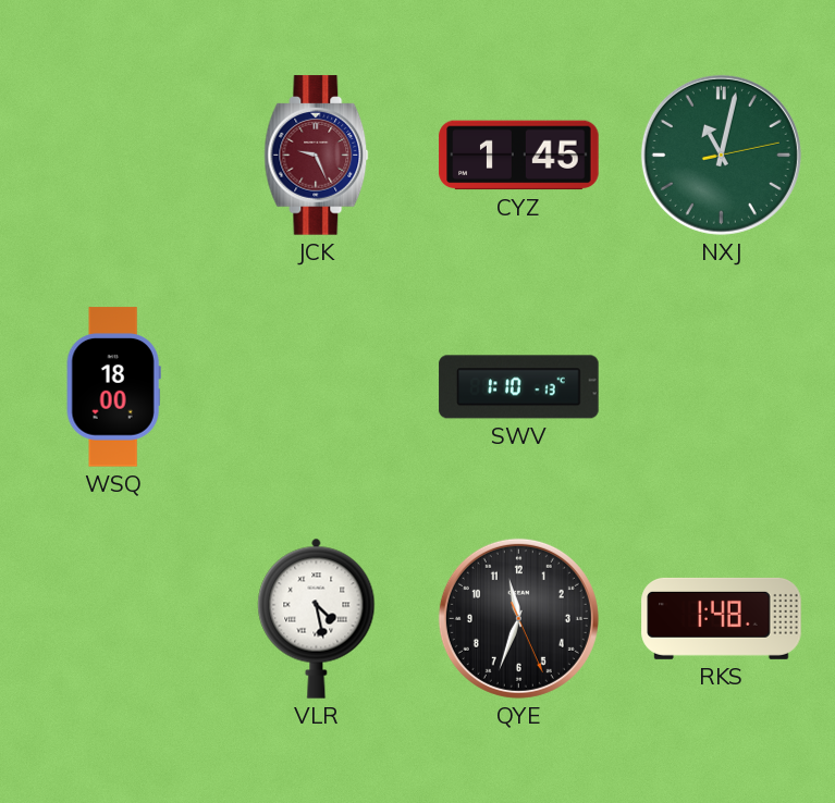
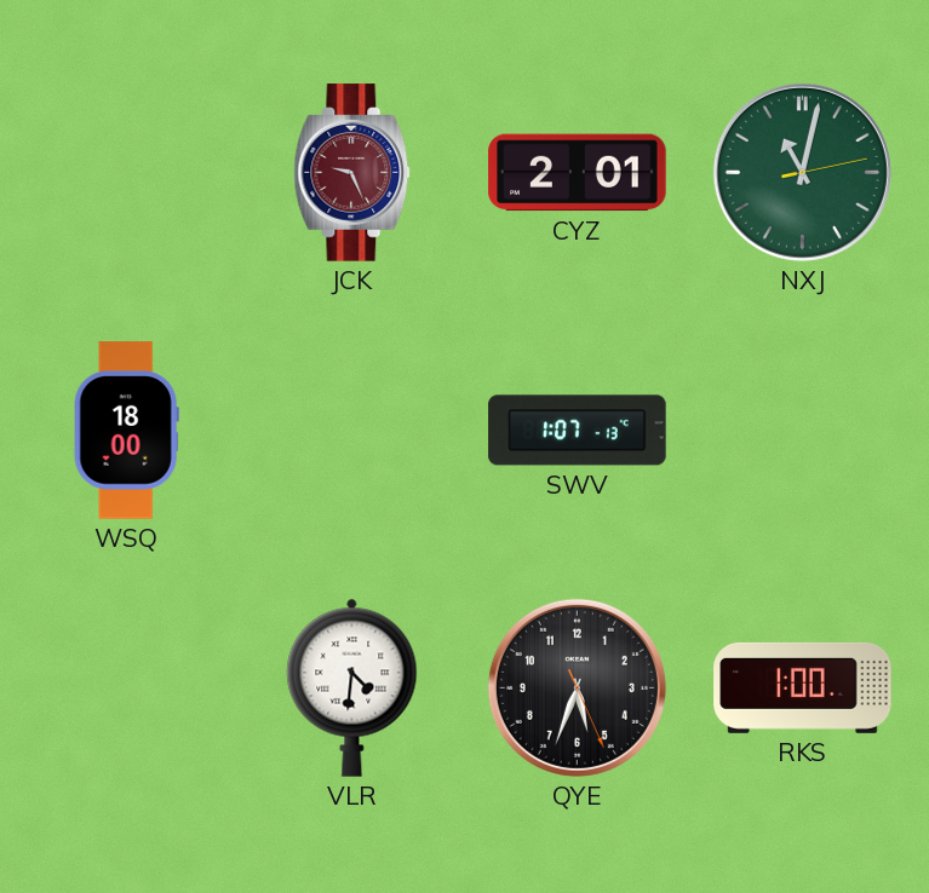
CYZ: 1:45 -> 2:01 (578, 173)
SWV: 1:10 -> 1:07 (578, 431)
VLR: 4:28 -> 4:31 (352, 687)
QYE: 11:33 -> 5:33 (577, 687)
RKS: 1:48 -> 1:00 (803, 687)
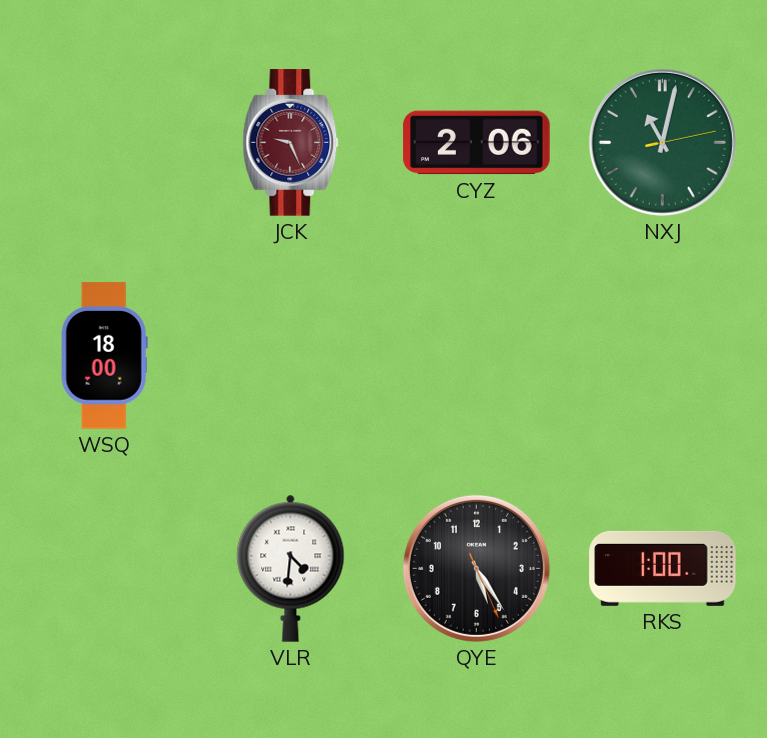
CYZ: 2:01 -> 2:06 (477, 143)
SWV: 1:07 -> none (578, 431)
QYE: 5:33 -> 5:24 (476, 568)
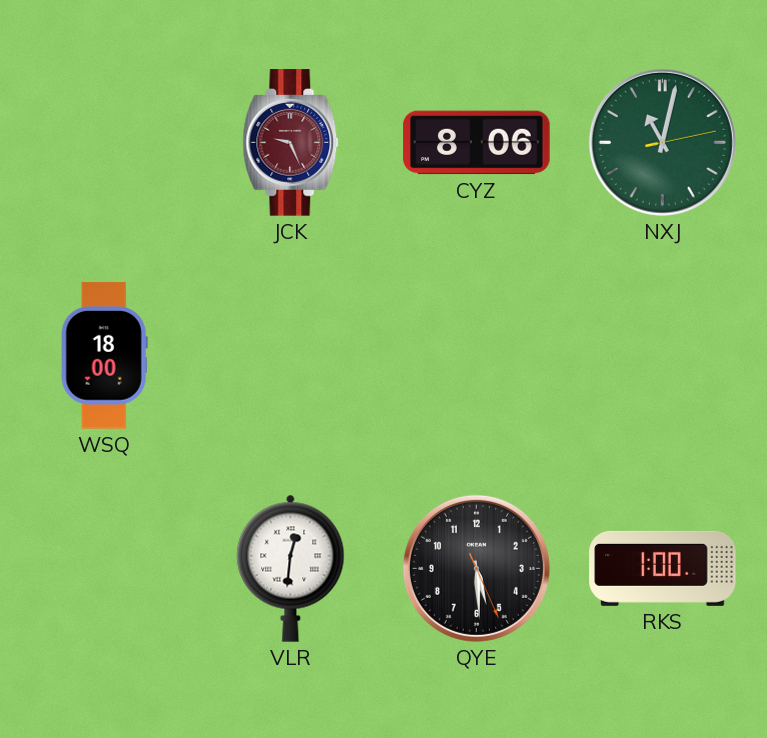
CYZ: 2:06 -> 8:06 (477, 143)
VLR: 4:31 -> 12:31 (291, 568)
QYE: 5:24 -> 5:29 (476, 568)
